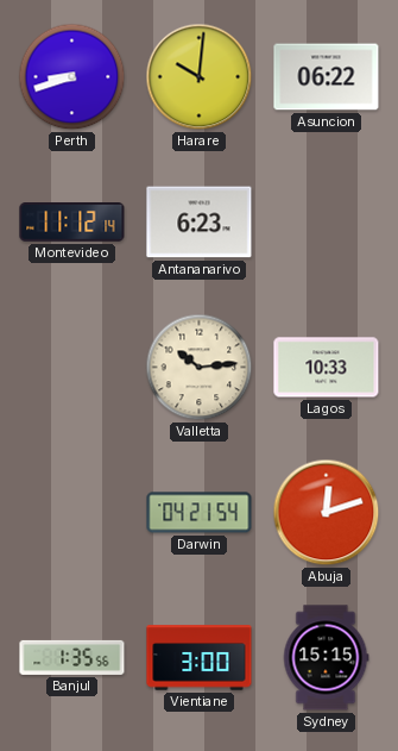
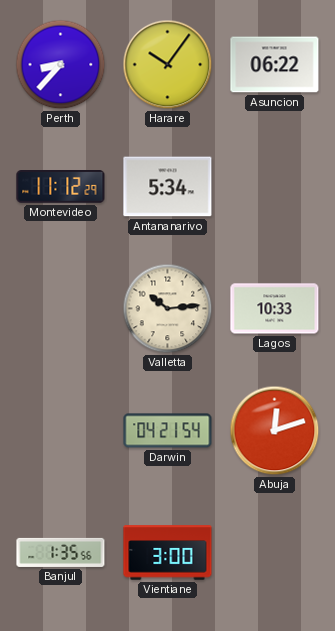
Perth: 8:42 -> 8:37 (61, 65)
Harare: 10:01 -> 10:06 (168, 65)
Montevideo: 11:12:14 -> 11:12:29 (61, 187)
Antananarivo: 6:23 -> 5:34 (168, 187)
Sydney: 15:15 -> none (326, 658)
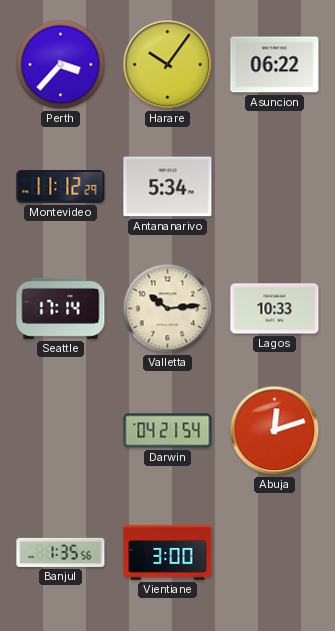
Perth: 8:37 -> 3:37 (61, 65)
Seattle: none -> 17:14 (61, 308)
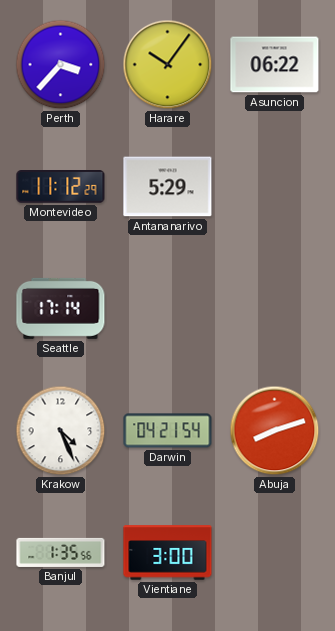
Antananarivo: 5:34 -> 5:29 (168, 187)
Valletta: 10:14 -> none (168, 309)
Lagos: 10:33 -> none (275, 309)
Krakow: none -> 4:26 (61, 431)
Abuja: 12:12 -> 8:12 (275, 431)
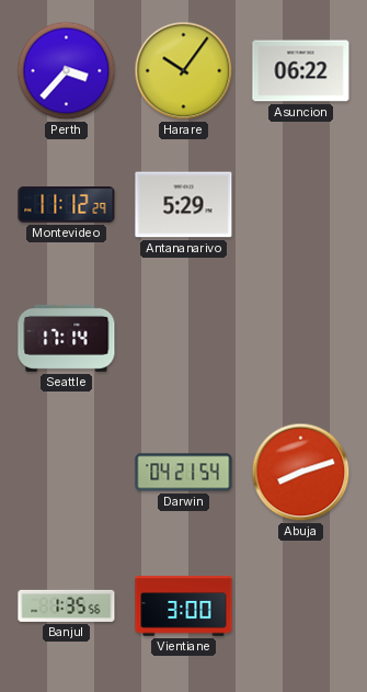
Krakow: 4:26 -> none (61, 431)
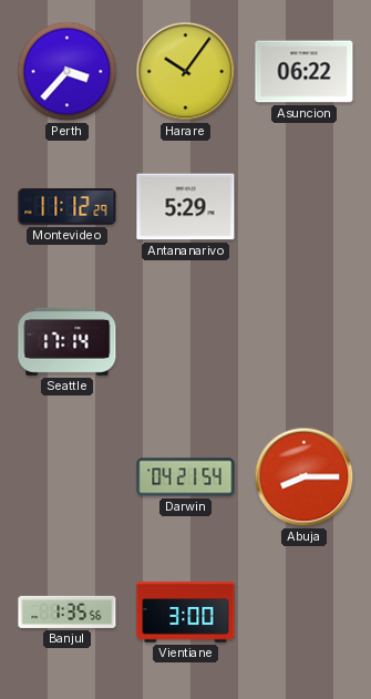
Abuja: 8:12 -> 8:15 (305, 477)
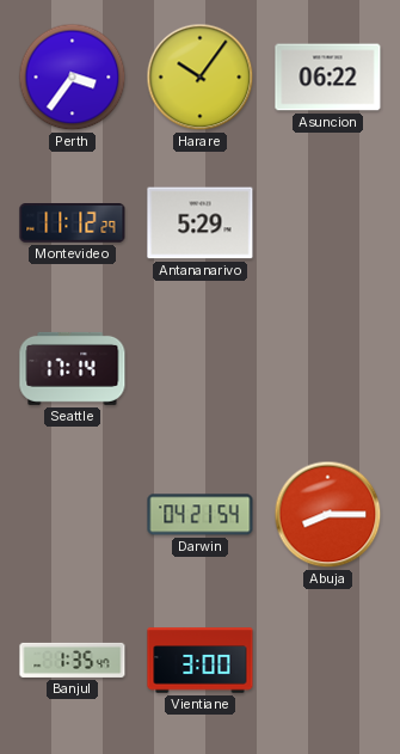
Perth: 3:37 -> 3:36 (73, 78)
Banjul: 1:35:56 -> 1:35:47 (73, 660)
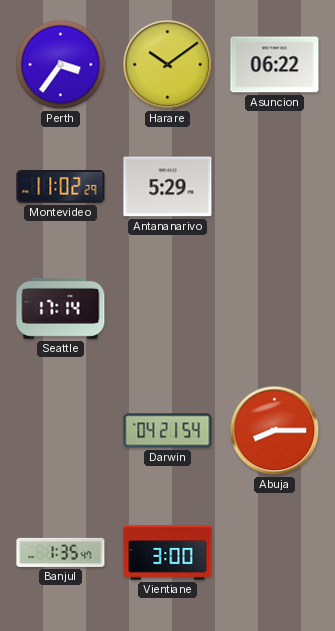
Harare: 10:06 -> 10:09 (168, 65)
Montevideo: 11:12 -> 11:02 (61, 187)
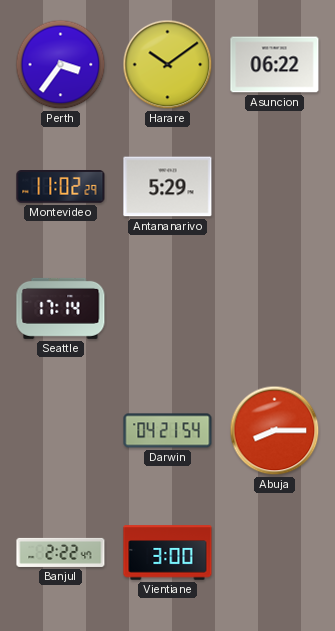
Banjul: 1:35 -> 2:22 (61, 552)
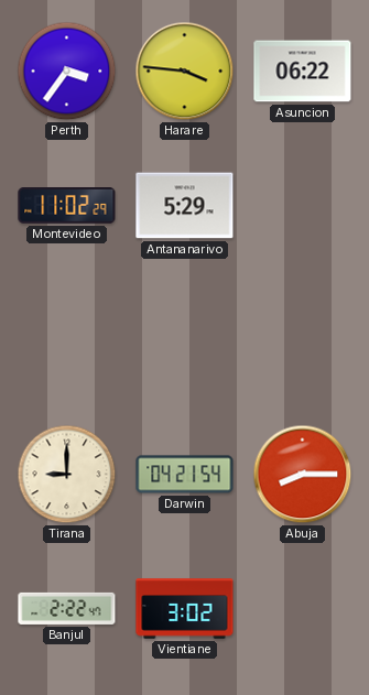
Harare: 10:09 -> 3:46 (185, 72)
Seattle: 17:14 -> none (61, 308)
Tirana: none -> 9:00 (67, 475)
Vientiane: 3:00 -> 3:02 (185, 609)
